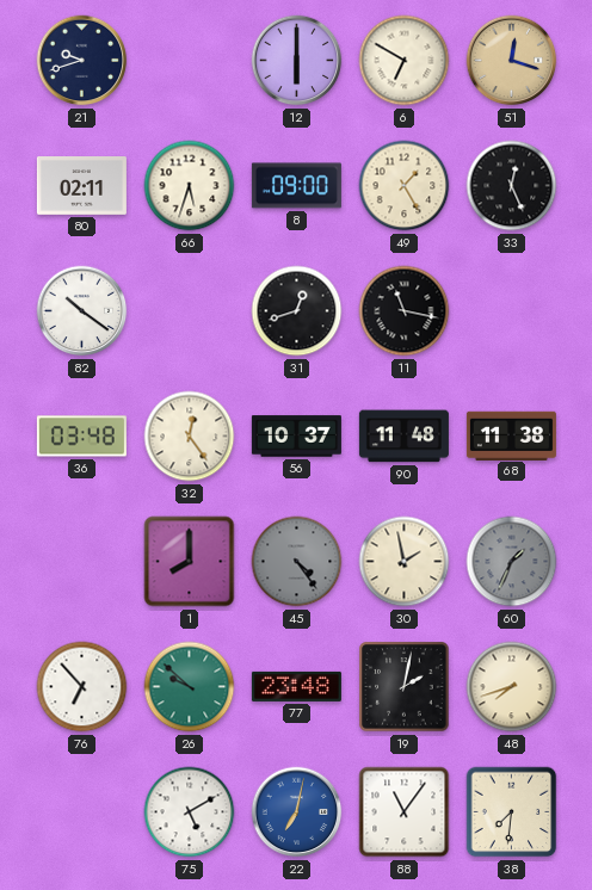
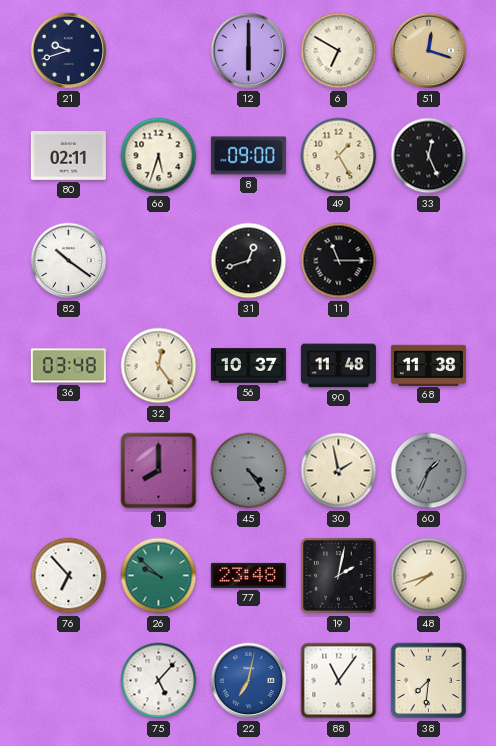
11: 11:17 -> 11:15 (339, 261)
75: 5:10 -> 5:07 (159, 681)
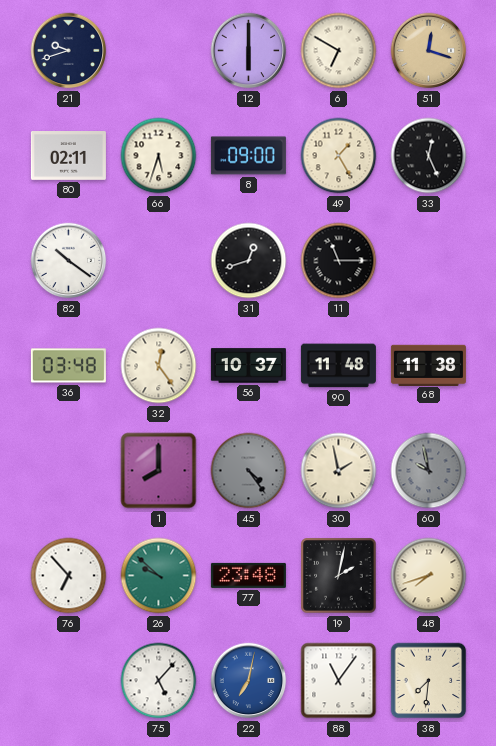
60: 1:34 -> 9:58 (429, 471)
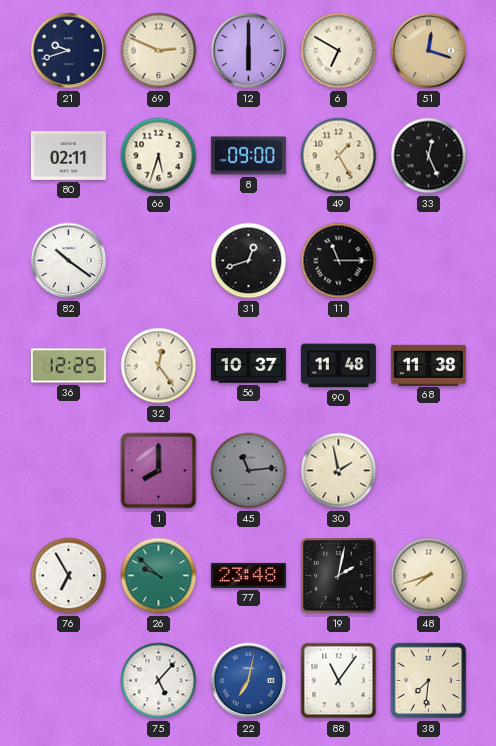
69: none -> 2:49 (159, 51)
36: 03:48 -> 12:25 (68, 366)
45: 4:24 -> 11:14 (249, 471)
60: 9:58 -> none (429, 471)
76: 6:53 -> 6:55 (69, 576)
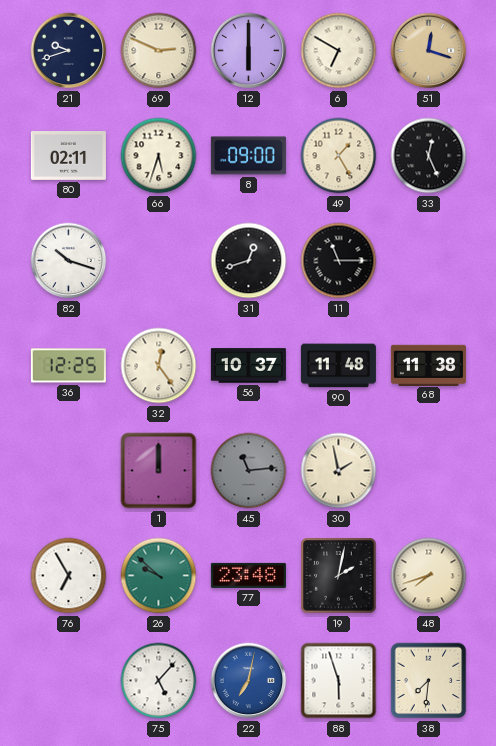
82: 10:21 -> 10:18 (69, 261)
1: 8:00 -> 12:00 (159, 471)
88: 11:06 -> 5:57 (339, 681)
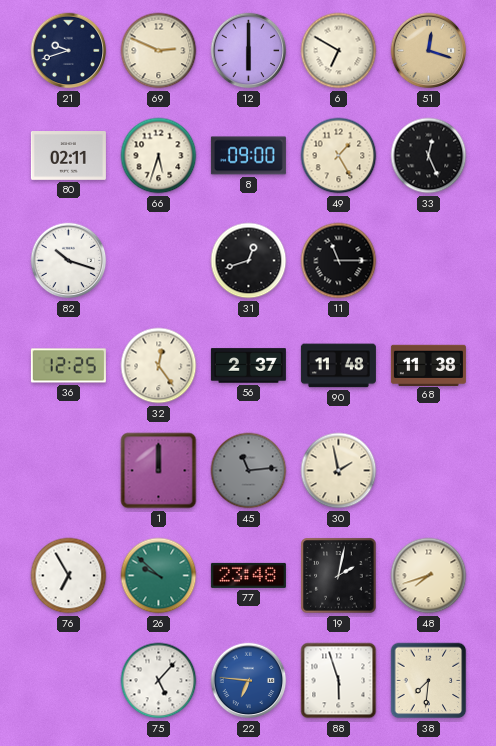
56: 10:37 -> 2:37 (248, 366)
22: 7:02 -> 6:46 (249, 681)
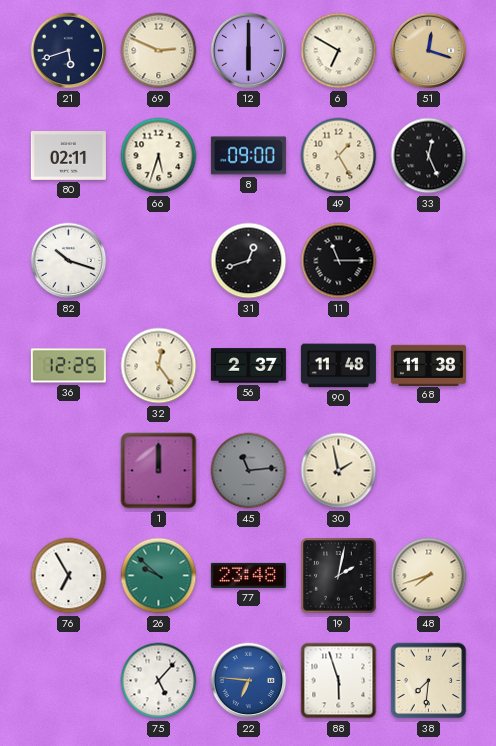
21: 9:42 -> 5:42 (69, 51)
